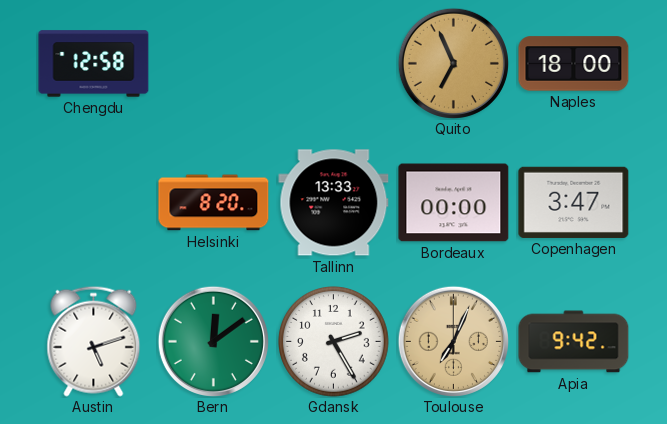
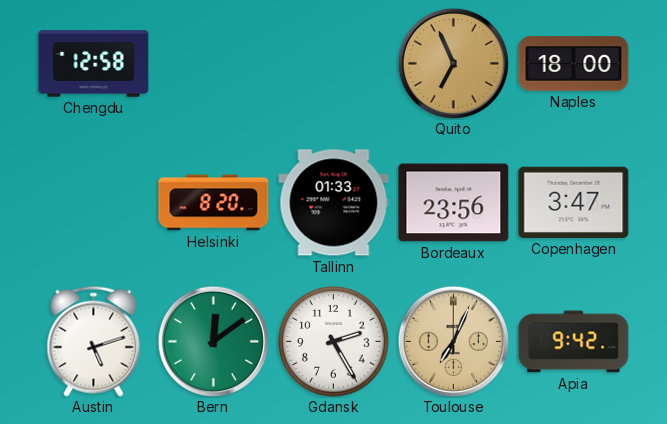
Tallinn: 13:33 -> 01:33 (334, 203)
Bordeaux: 00:00 -> 23:56 (454, 203)
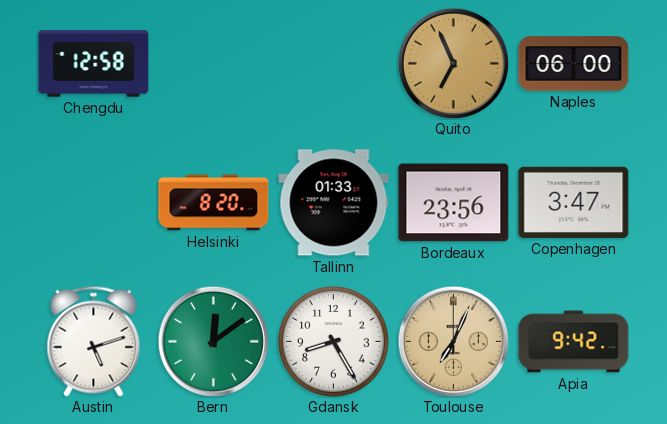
Naples: 18:00 -> 06:00 (574, 64)
Gdansk: 2:25 -> 8:25 (334, 342)
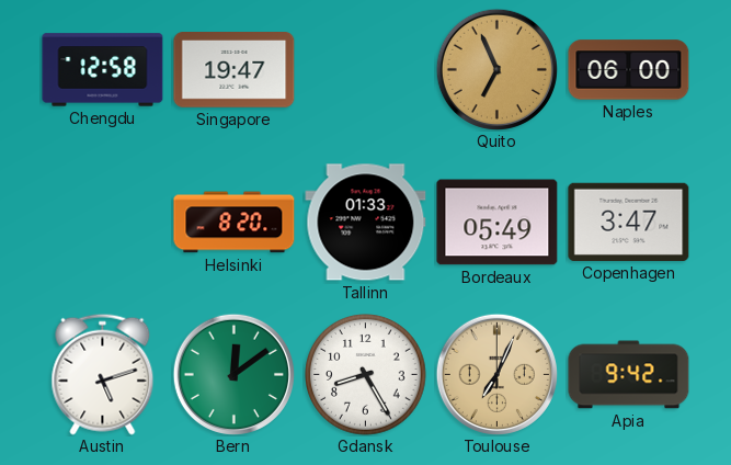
Singapore: none -> 19:47 (235, 70)
Bordeaux: 23:56 -> 05:49 (498, 223)
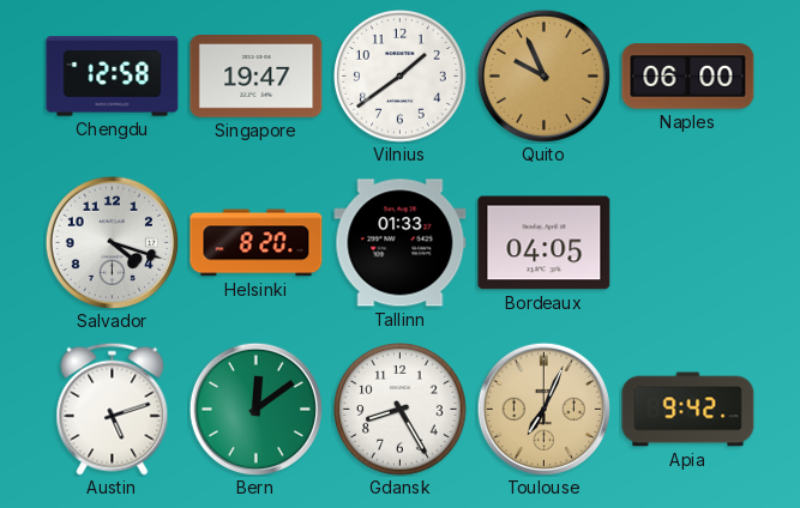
Vilnius: none -> 1:39 (401, 77)
Quito: 6:56 -> 9:56 (543, 75)
Salvador: none -> 4:18 (112, 242)
Bordeaux: 05:49 -> 04:05 (545, 243)
Copenhagen: 3:47 -> none (629, 222)
